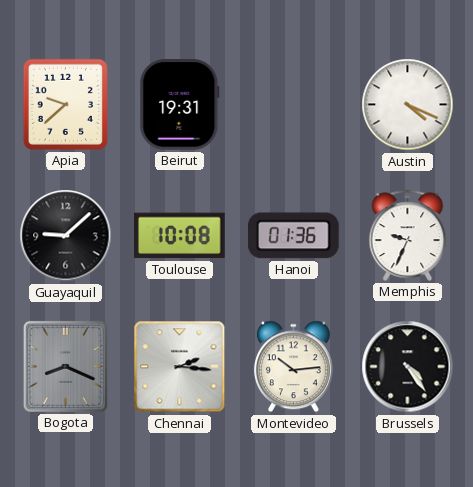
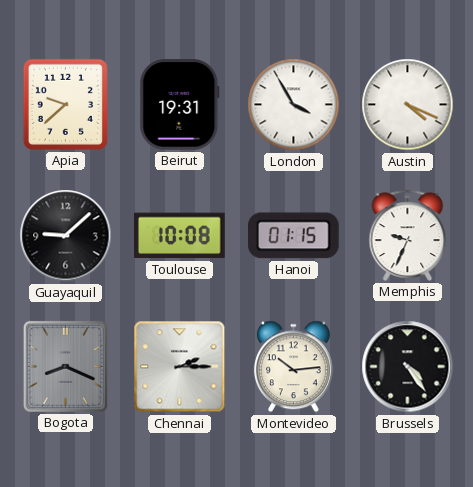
London: none -> 3:55 (294, 105)
Hanoi: 01:36 -> 01:15 (293, 236)
Chennai: 2:16 -> 2:15 (180, 367)
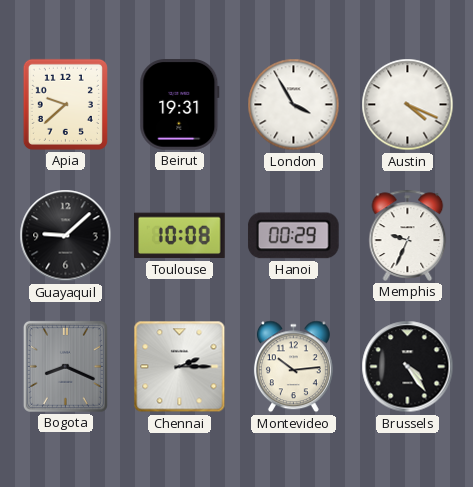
Hanoi: 01:15 -> 00:29 (293, 236)
